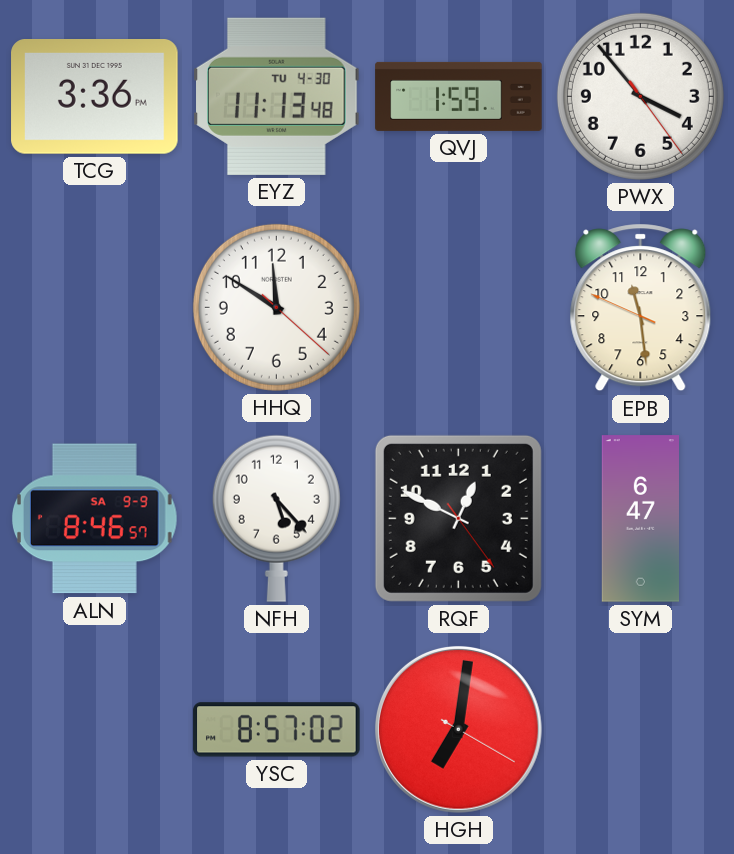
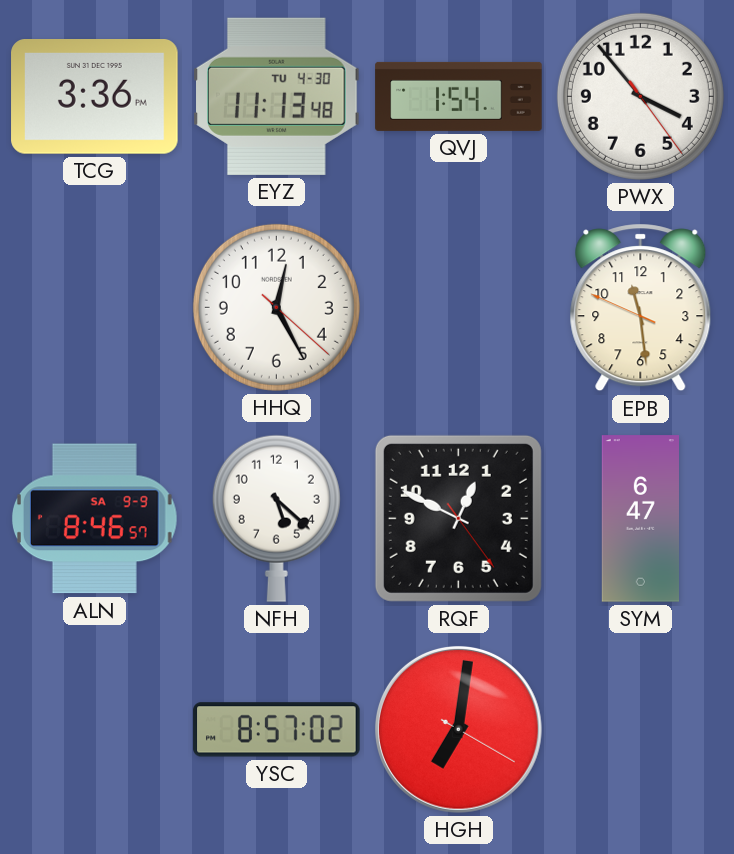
QVJ: 1:59 -> 1:54 (459, 96)
HHQ: 11:50 -> 12:25 (276, 307)
NFH: 5:23 -> 5:22 (276, 518)
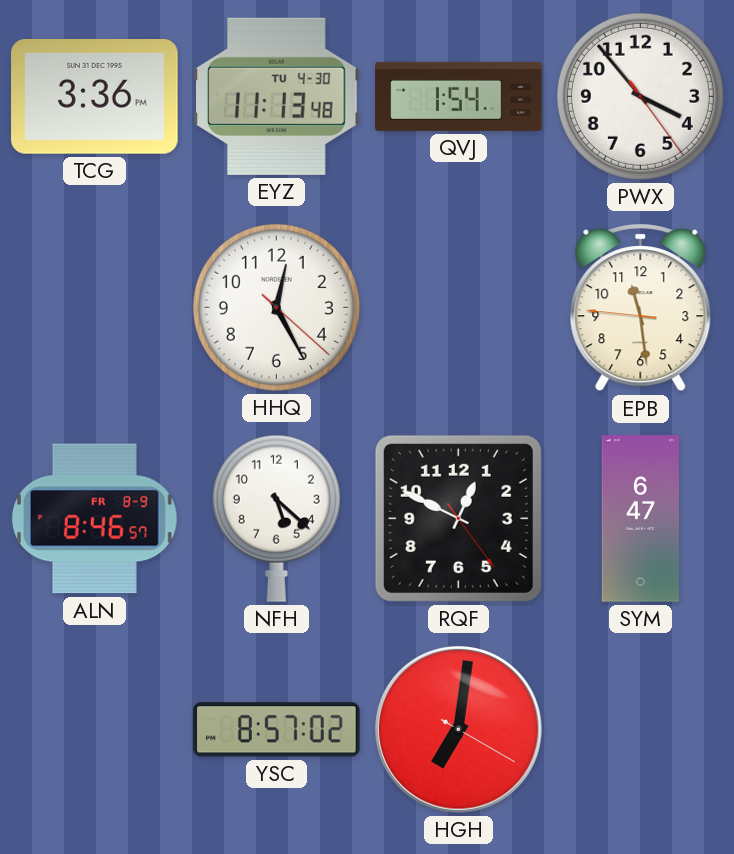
EPB: 11:28:49 -> 11:28:46 (641, 308)
ALN date: SA 9-9 -> FR 8-9 (94, 519)
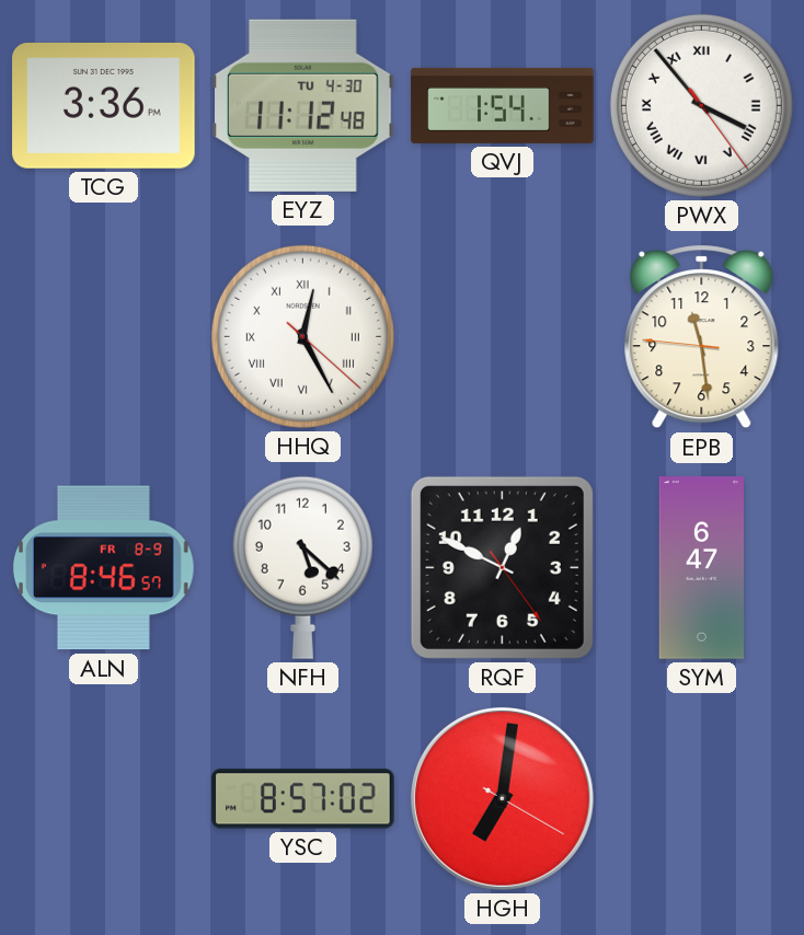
EYZ: 11:13 -> 11:12 (303, 105)
PWX numerals: Arabic -> Roman (701, 105)
HHQ numerals: Arabic -> Roman (302, 336)
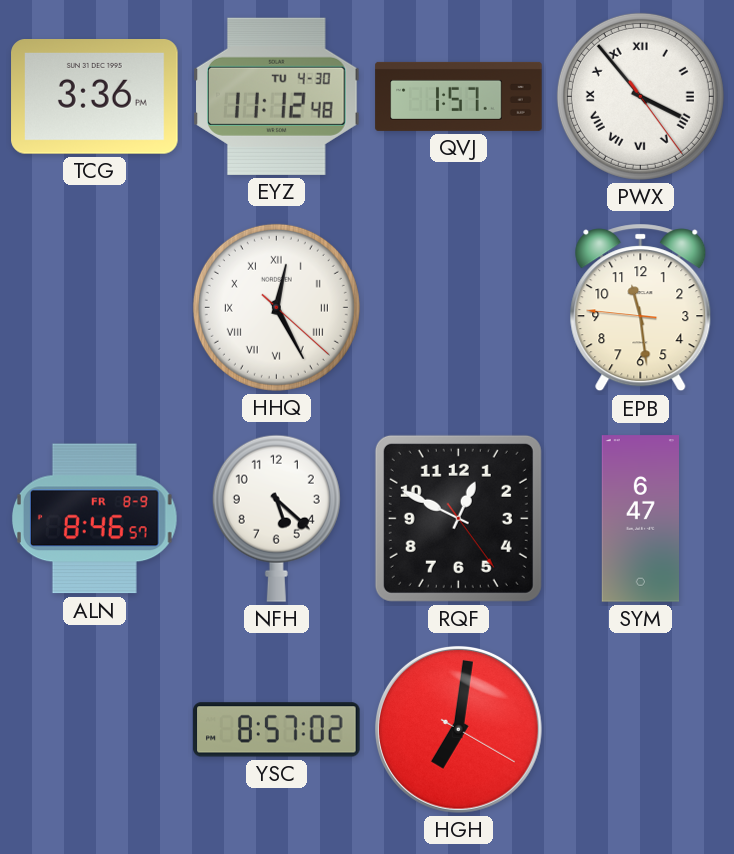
QVJ: 1:54 -> 1:57 (459, 96)
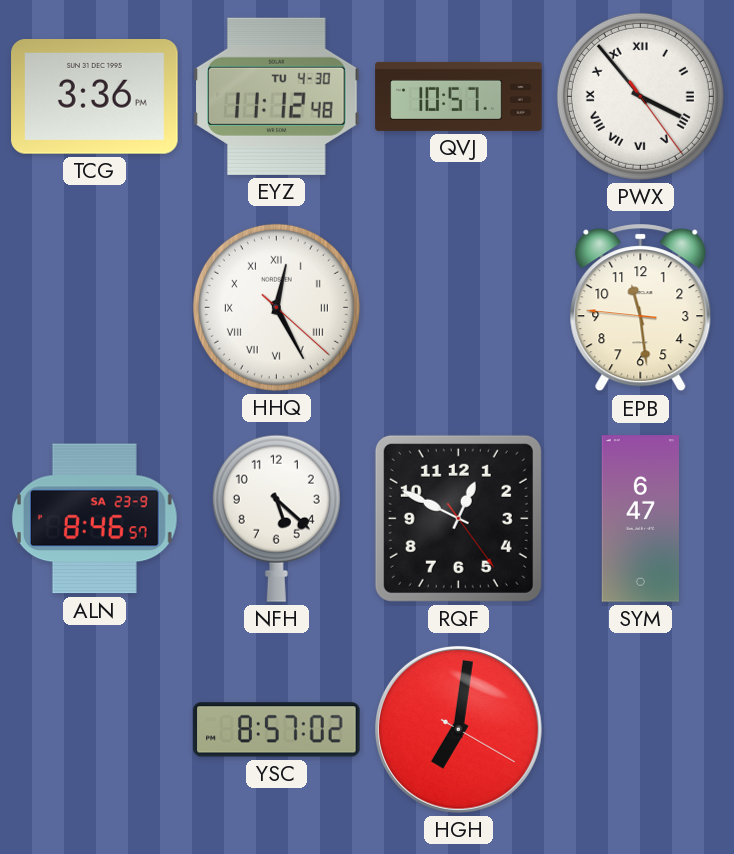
QVJ: 1:57 -> 10:57 (459, 96)
ALN date: FR 8-9 -> SA 23-9 (94, 519)
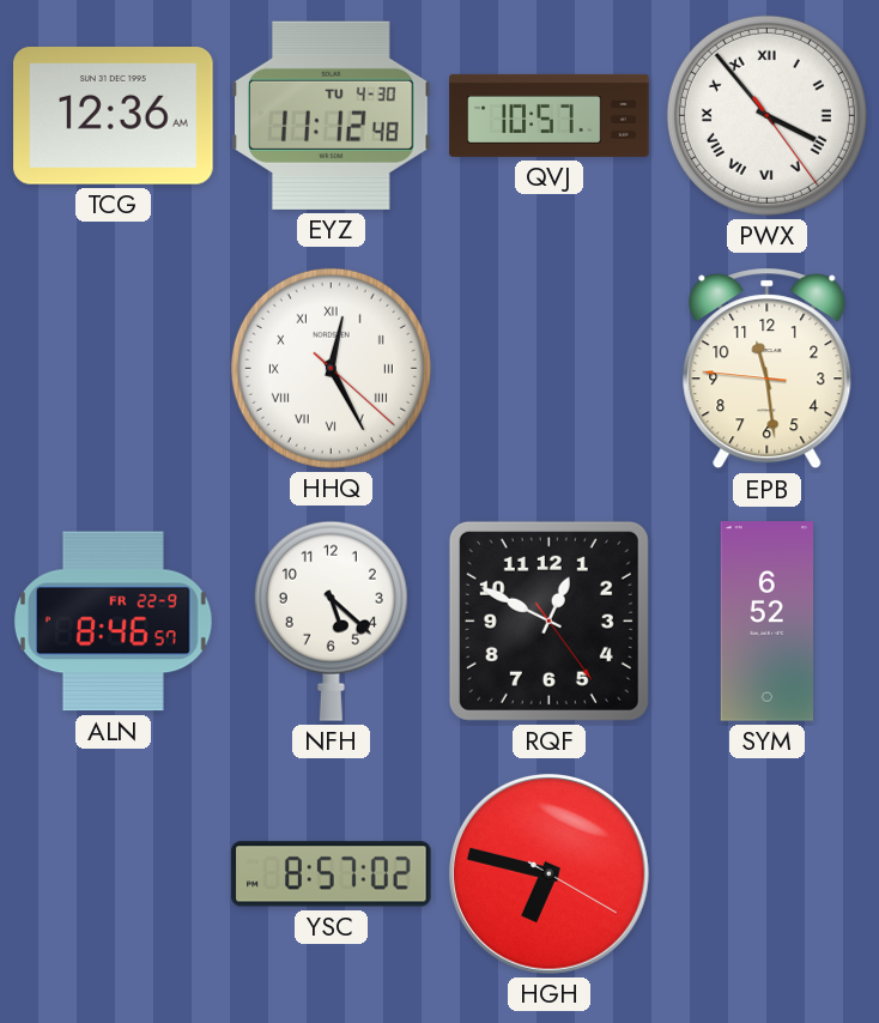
TCG: 3:36 -> 12:36 (114, 116)
ALN date: SA 23-9 -> FR 22-9 (113, 622)
SYM: 6:47 -> 6:52 (766, 622)
HGH: 7:01 -> 6:47 (548, 873)
